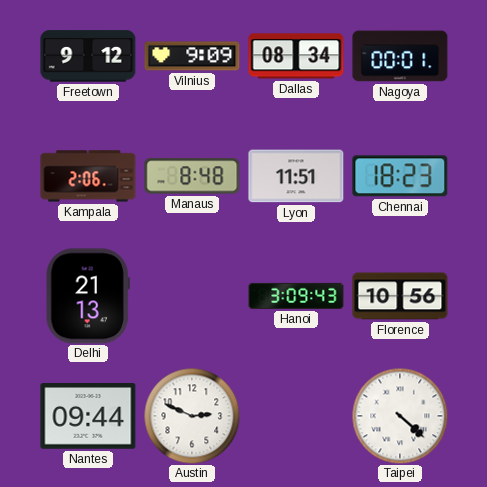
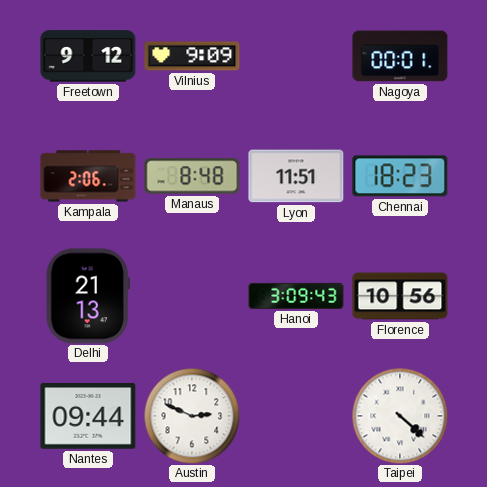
Dallas: 08:34 -> none (296, 56)
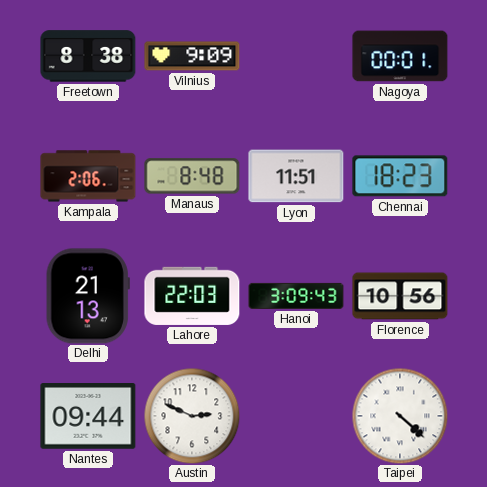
Freetown: 9:12 -> 8:38 (88, 56)
Lahore: none -> 22:03 (192, 296)
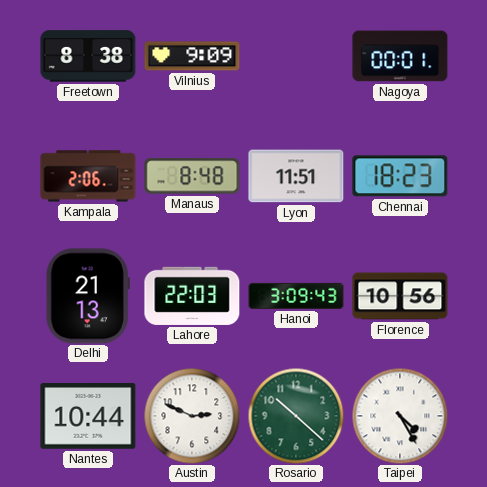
Nantes: 09:44 -> 10:44 (88, 417)
Rosario: none -> 10:22 (296, 416)
Taipei: 4:22 -> 4:25 (400, 416)
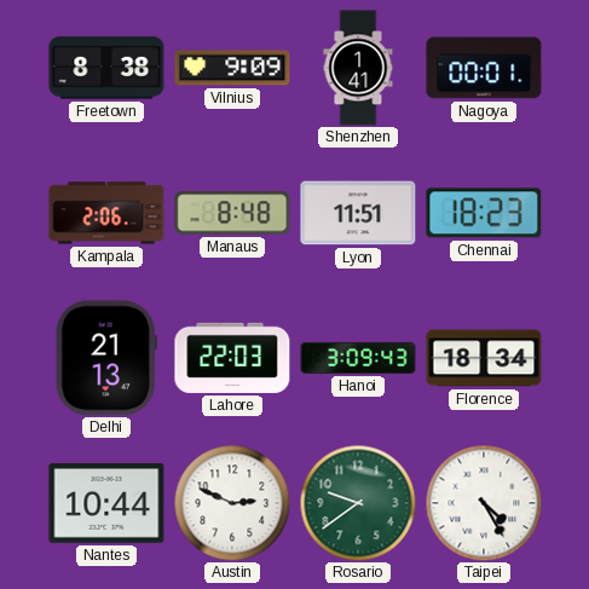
Shenzhen: none -> 1:41 (358, 68)
Florence: 10:56 -> 18:34 (484, 358)
Rosario: 10:22 -> 9:39 (358, 503)
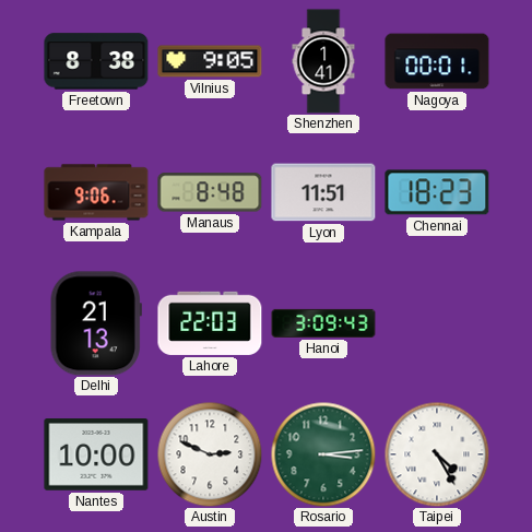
Vilnius: 9:09 -> 9:05 (210, 61)
Kampala: 2:06 -> 9:06 (96, 192)
Florence: 18:34 -> none (484, 358)
Nantes: 10:44 -> 10:00 (96, 456)
Rosario: 9:39 -> 3:14 (323, 454)
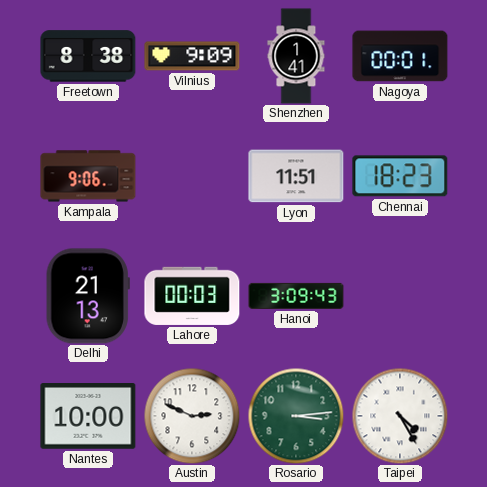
Vilnius: 9:05 -> 9:09 (192, 56)
Manaus: 8:48 -> none (210, 192)
Lahore: 22:03 -> 00:03 (192, 296)
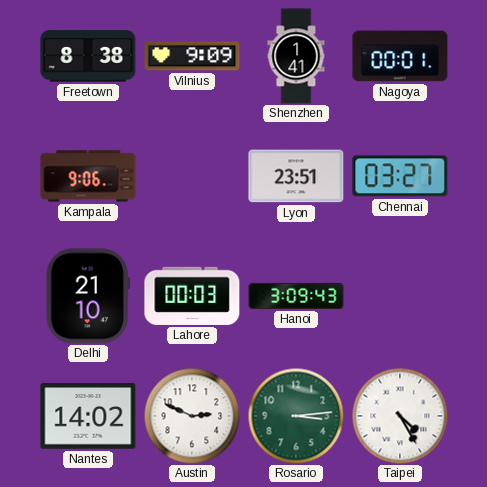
Lyon: 11:51 -> 23:51 (296, 176)
Chennai: 18:23 -> 03:27 (400, 176)
Delhi: 21:13 -> 21:10 (88, 296)
Nantes: 10:00 -> 14:02 (88, 417)
